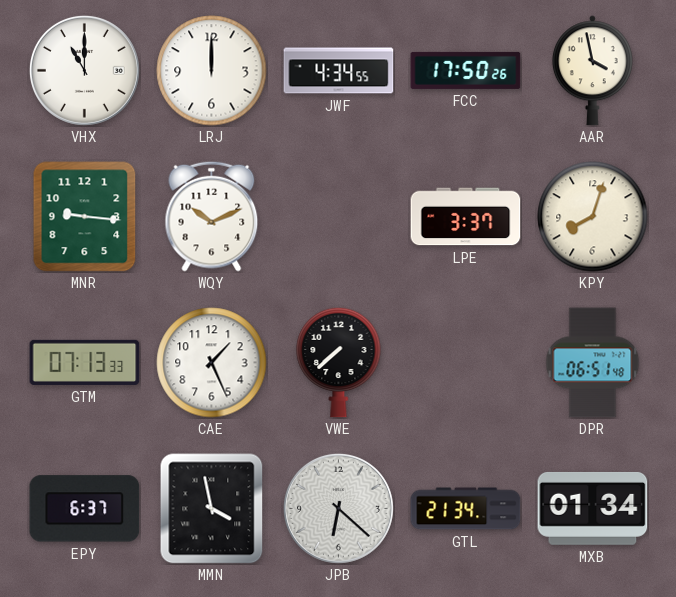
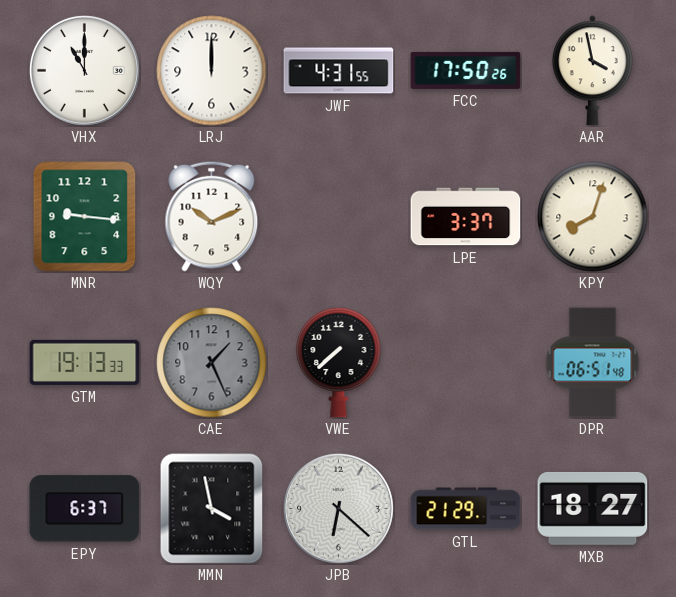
JWF: 4:34 -> 4:31 (339, 71)
GTM: 07:13 -> 19:13 (85, 362)
CAE dial: white -> grey (212, 363)
GTL: 21:34 -> 21:29 (466, 509)
MXB: 01:34 -> 18:27 (593, 508)
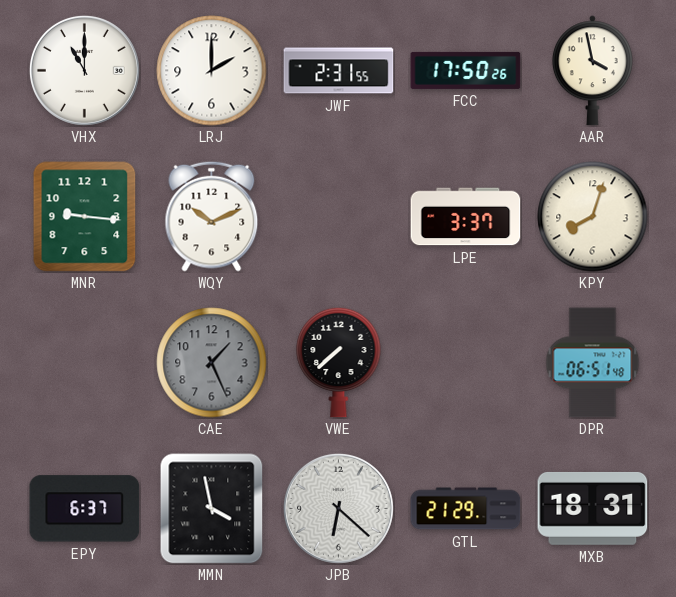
LRJ: 12:00 -> 2:00 (212, 71)
JWF: 4:31 -> 2:31 (339, 71)
GTM: 19:13 -> none (85, 362)
MXB: 18:27 -> 18:31 (593, 508)
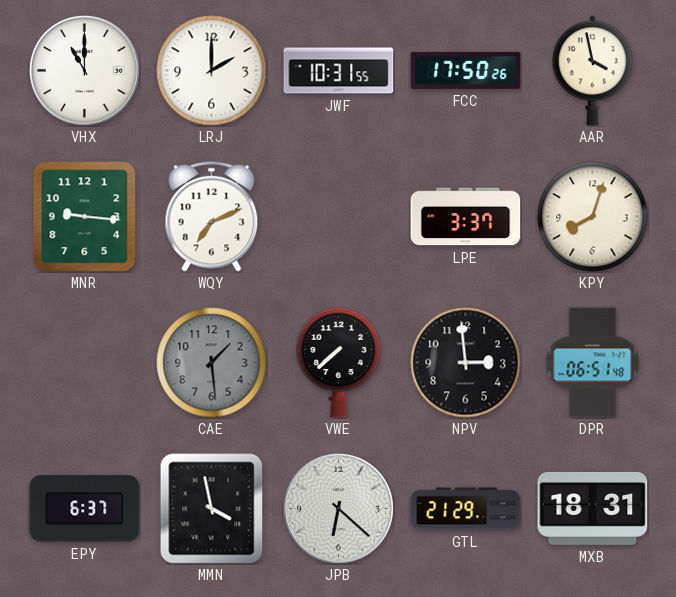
JWF: 2:31 -> 10:31 (339, 71)
WQY: 10:11 -> 7:11 (212, 216)
CAE: 1:26 -> 1:29 (212, 363)
NPV: none -> 2:59 (466, 363)
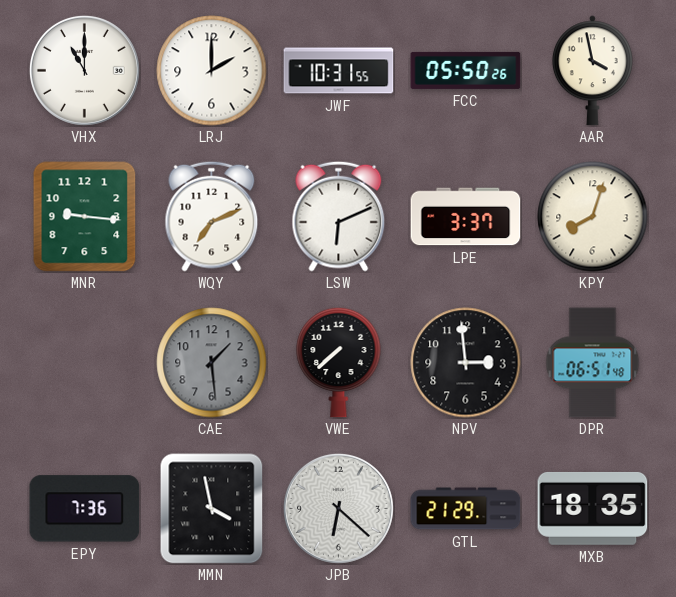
FCC: 17:50 -> 05:50 (466, 70)
LSW: none -> 6:11 (339, 216)
EPY: 6:37 -> 7:36 (85, 509)
MXB: 18:31 -> 18:35 (593, 508)
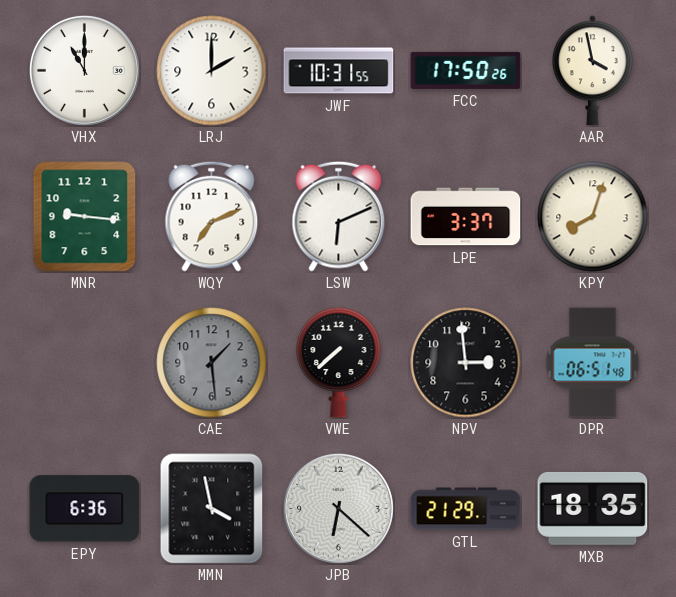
FCC: 05:50 -> 17:50 (466, 70)
EPY: 7:36 -> 6:36 (85, 509)
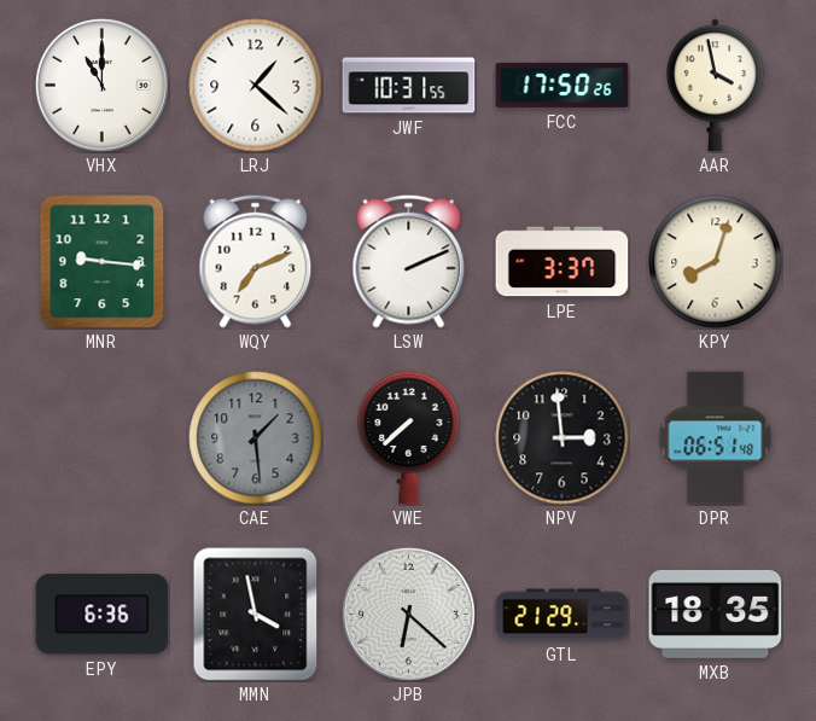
LRJ: 2:00 -> 1:22 (256, 86)
LSW: 6:11 -> 2:11 (409, 261)
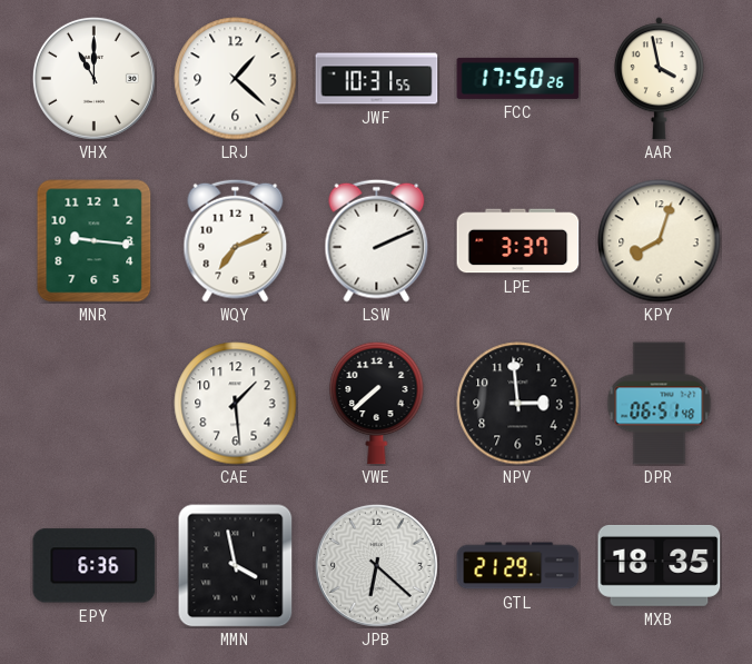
CAE dial: grey -> white (236, 404)
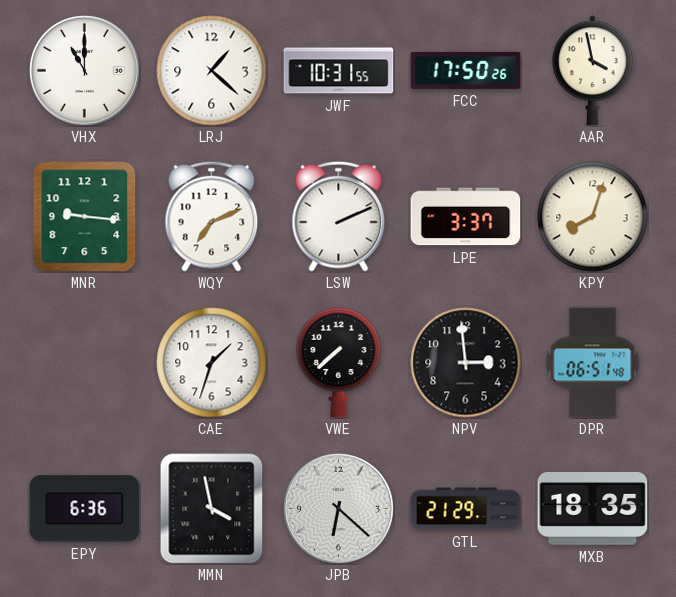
CAE: 1:29 -> 1:33 (212, 363)
